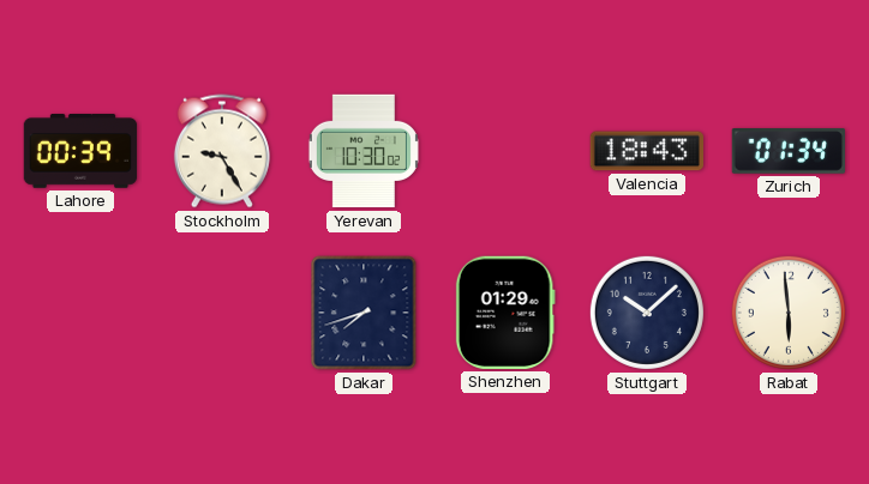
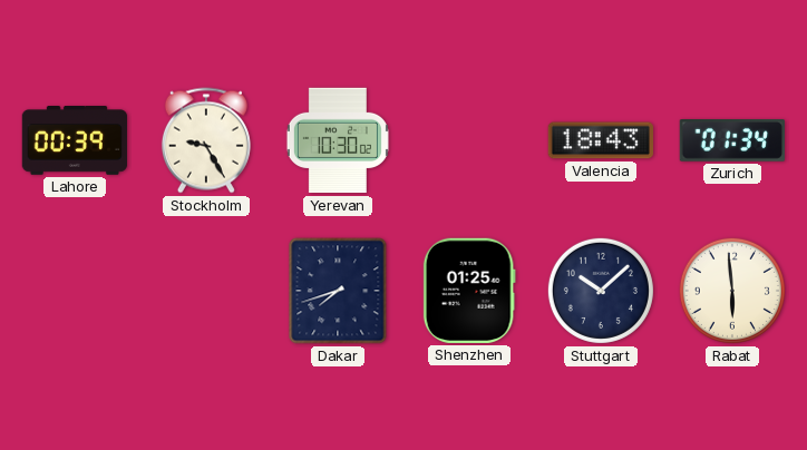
Shenzhen: 01:29 -> 01:25 (469, 291)
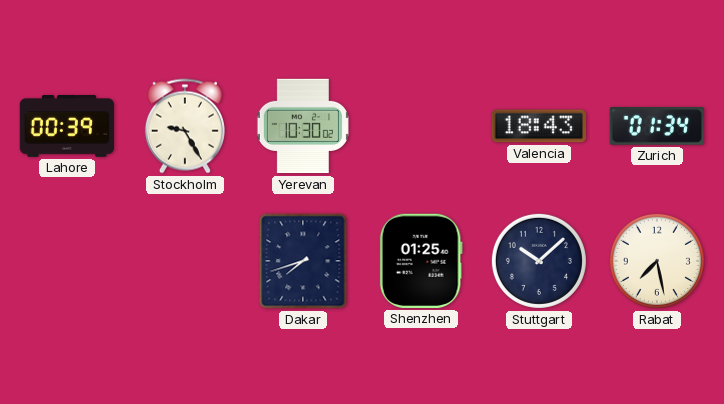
Rabat: 5:59 -> 7:28 (657, 261)
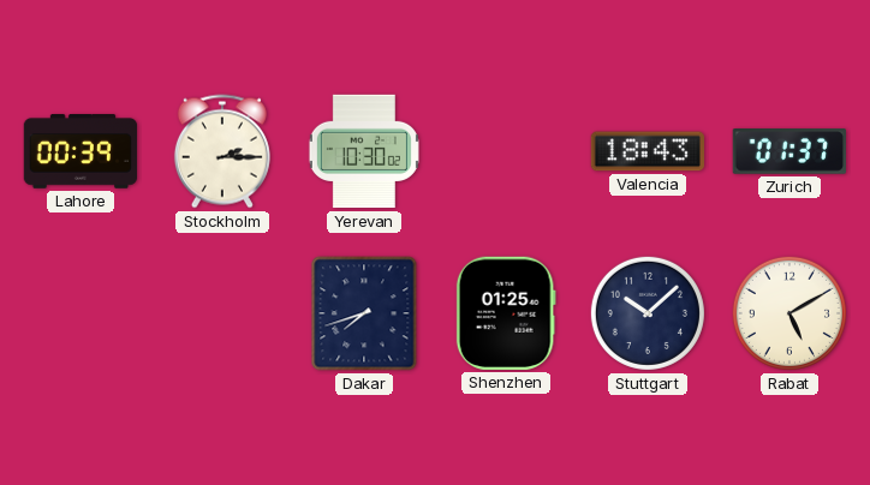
Stockholm: 9:25 -> 2:15 (222, 151)
Zurich: 01:34 -> 01:37 (788, 152)
Rabat: 7:28 -> 5:10 (789, 313)
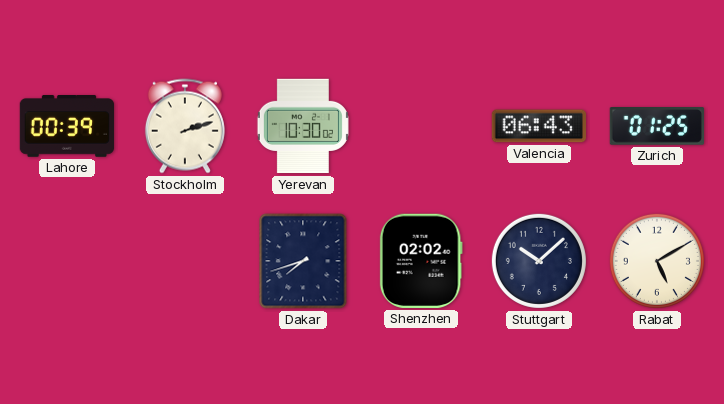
Stockholm: 2:15 -> 2:12 (185, 126)
Valencia: 18:43 -> 06:43 (538, 126)
Zurich: 01:37 -> 01:25 (656, 127)
Shenzhen: 01:25 -> 02:02 (421, 261)
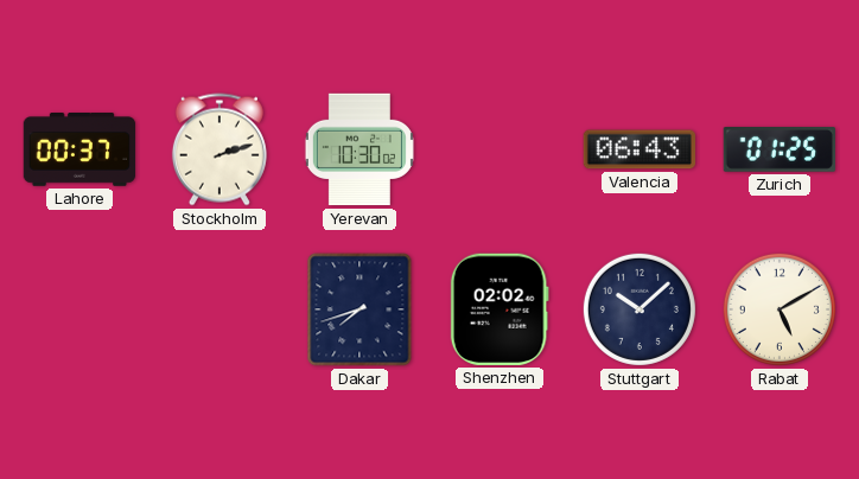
Lahore: 00:39 -> 00:37 (79, 151)
